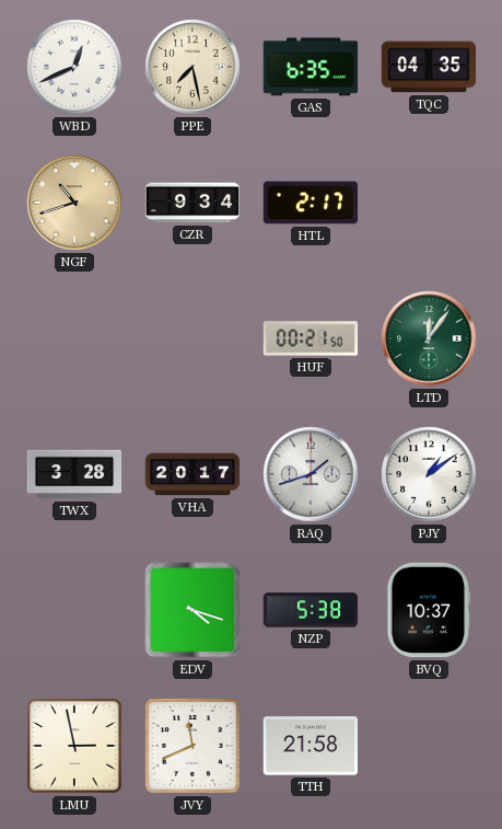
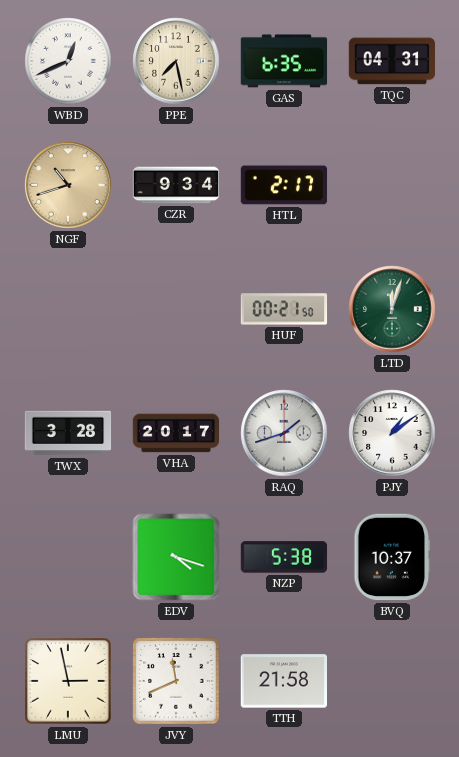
TQC: 04:35 -> 04:31 (392, 61)
LTD: 12:06 -> 12:03 (392, 309)
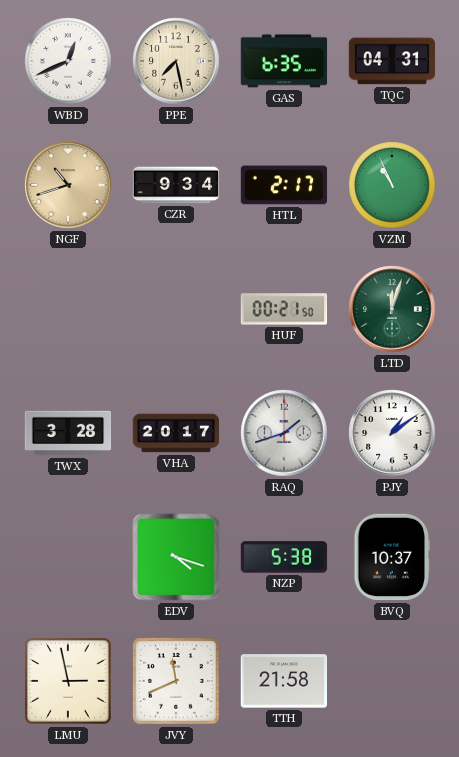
VZM: none -> 10:56 (392, 185)
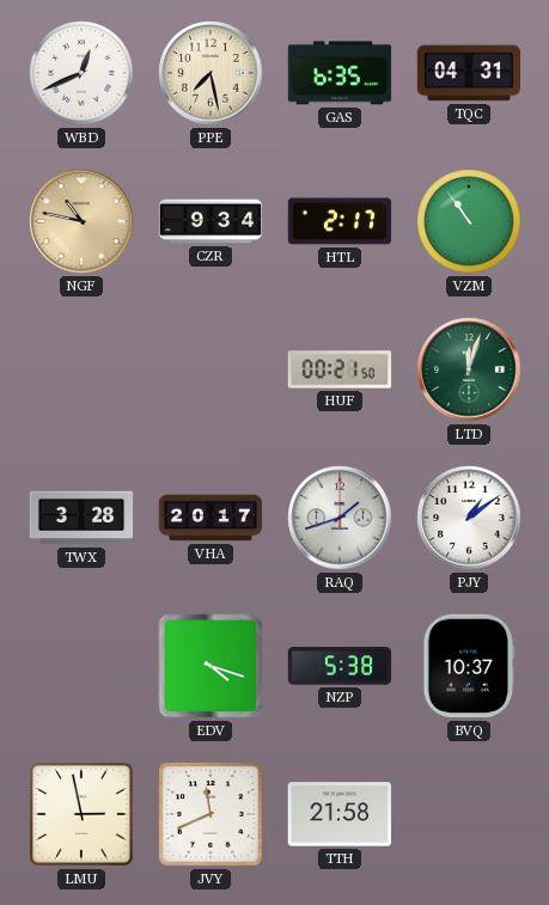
NGF: 10:42 -> 10:47 (81, 221)
VZM: 10:56 -> 10:54 (469, 221)
